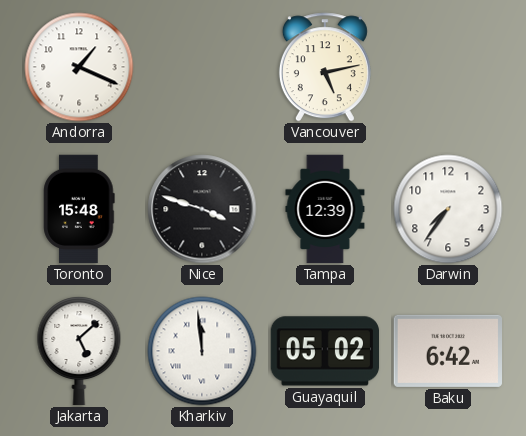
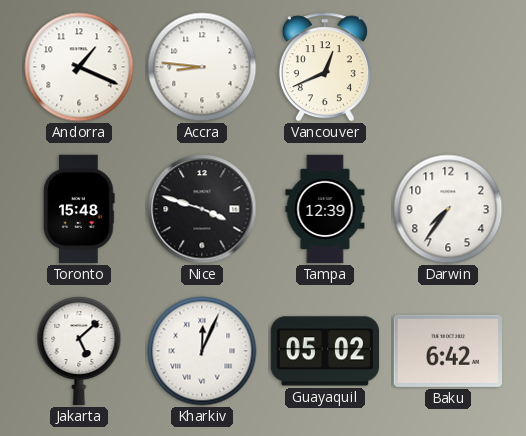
Accra: none -> 8:46 (202, 67)
Vancouver: 5:13 -> 12:41 (325, 67)
Kharkiv: 11:59 -> 12:04 (202, 351)
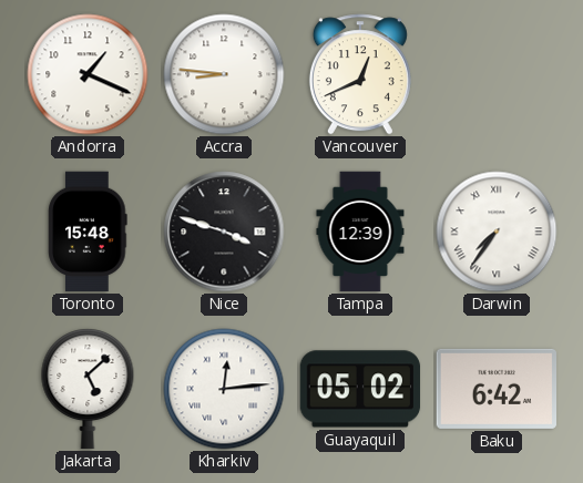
Darwin numerals: Arabic -> Roman (497, 232)
Kharkiv: 12:04 -> 12:14 (224, 389)
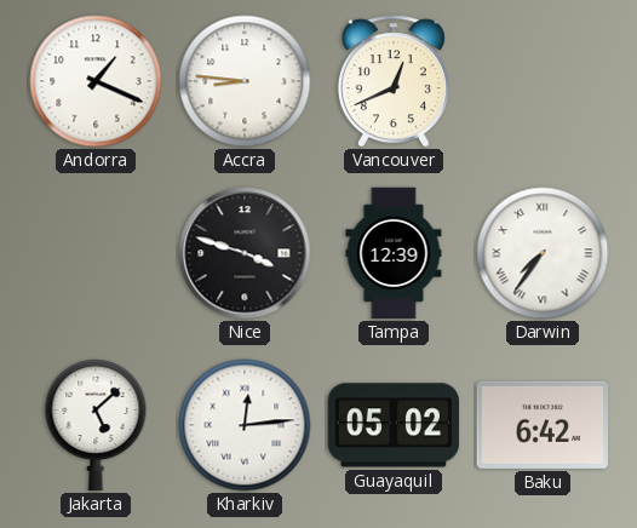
Toronto: 15:48 -> none (88, 232)
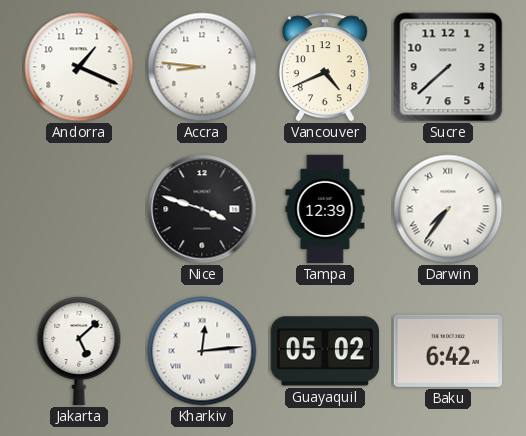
Vancouver: 12:41 -> 4:41 (325, 67)
Sucre: none -> 7:38 (448, 67)
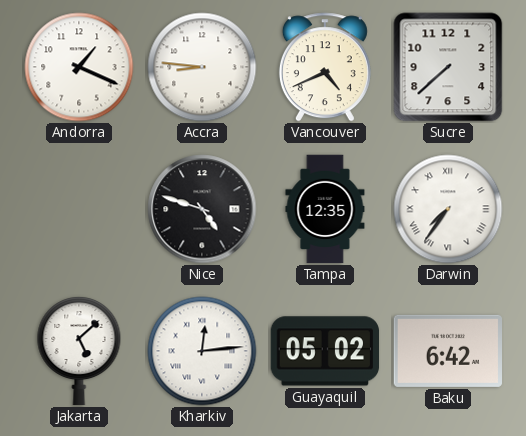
Nice: 3:48 -> 4:48 (202, 209)
Tampa: 12:39 -> 12:35 (325, 209)
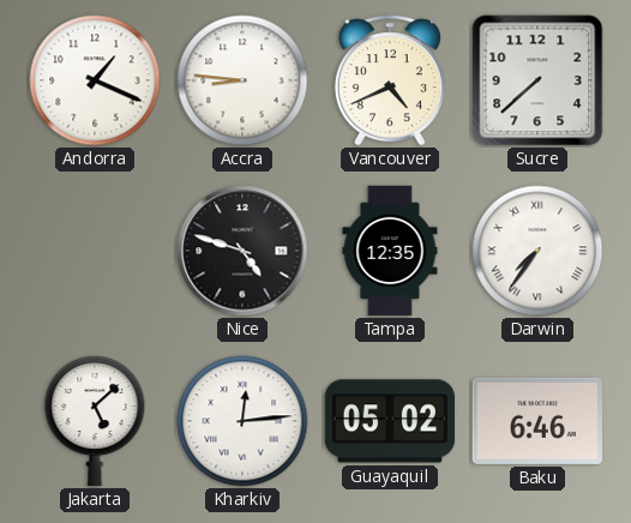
Baku: 6:42 -> 6:46 (537, 421)
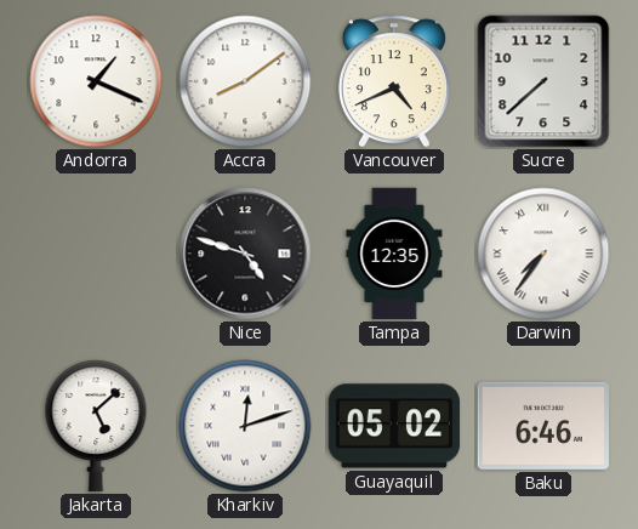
Accra: 8:46 -> 8:09 (245, 81)
Kharkiv: 12:14 -> 12:12 (245, 426)
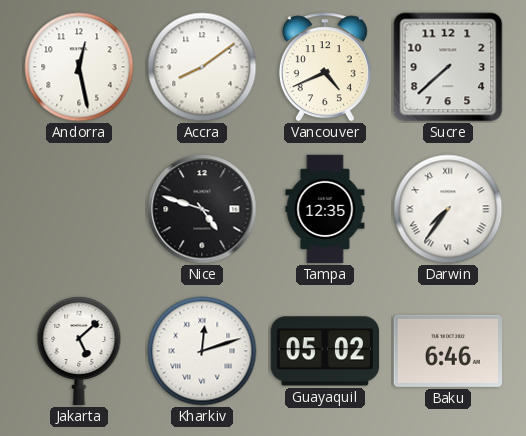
Andorra: 1:19 -> 12:28 (79, 67)
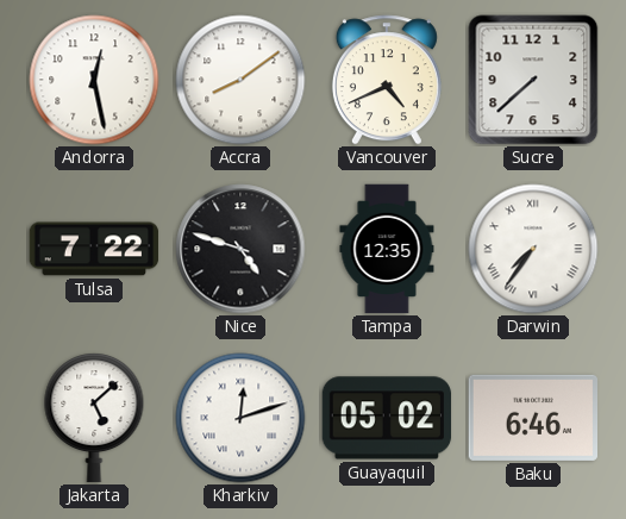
Tulsa: none -> 7:22 (94, 249)
